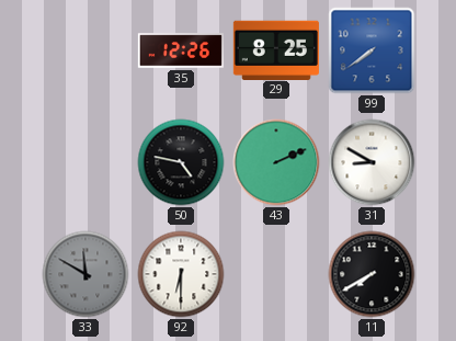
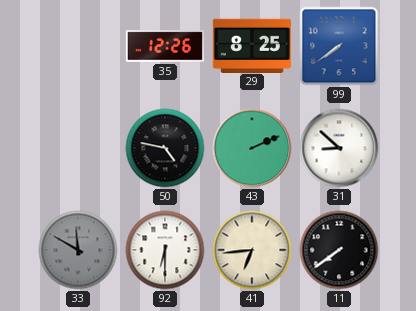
31: 8:50 -> 8:52 (339, 148)
41: none -> 6:44 (252, 250)
11: 7:40 -> 7:39 (339, 250)
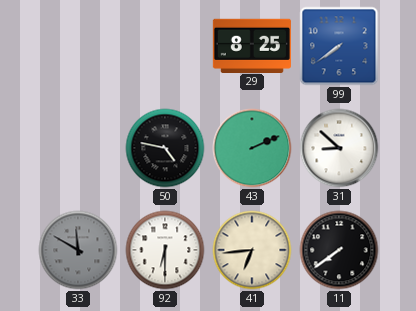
35: 12:26 -> none (165, 46)
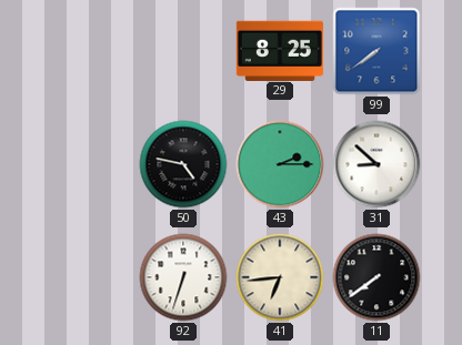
43: 2:11 -> 2:15 (280, 164)
33: 11:50 -> none (78, 250)
92: 6:30 -> 6:33 (183, 277)
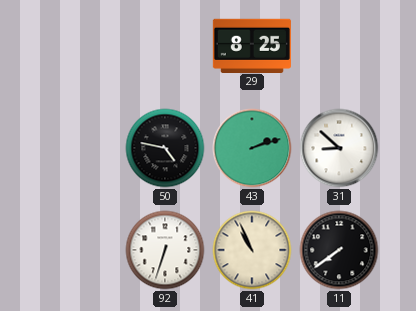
99: 7:39 -> none (376, 51)
43: 2:15 -> 2:12 (252, 148)
41: 6:44 -> 10:56 (252, 250)
